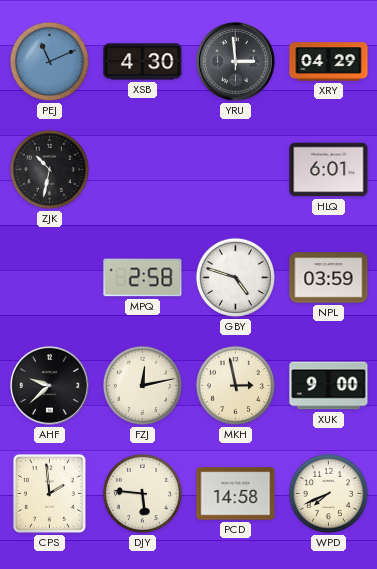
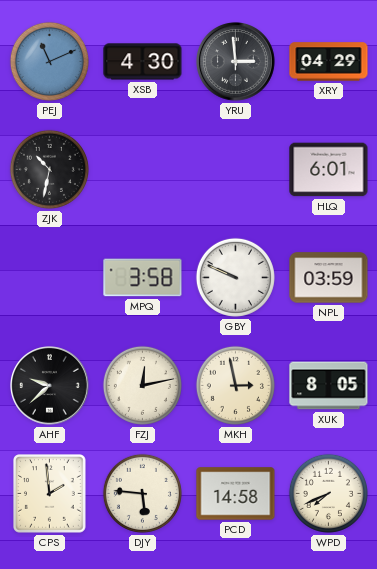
MPQ: 2:58 -> 3:58 (143, 278)
GBY: 4:48 -> 9:49 (235, 277)
XUK: 9:00 -> 8:05 (329, 386)
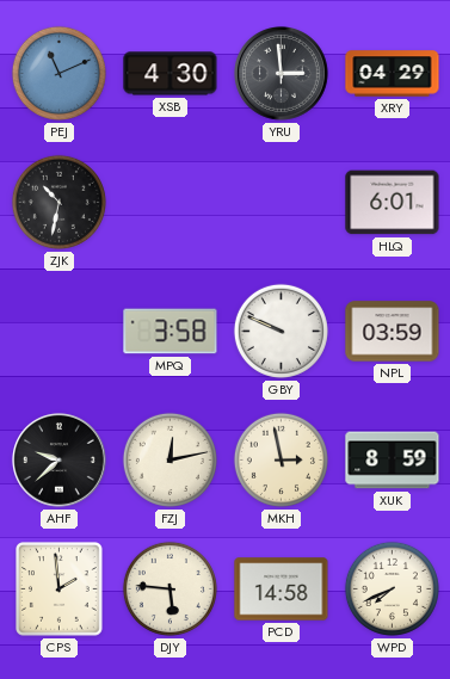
XUK: 8:05 -> 8:59 (393, 461)
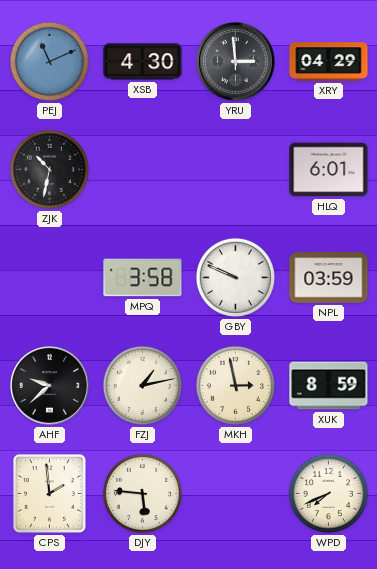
FZJ: 12:13 -> 1:13 (142, 385)
PCD: 14:58 -> none (282, 590)
